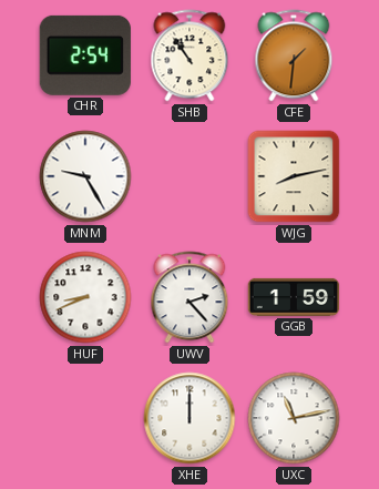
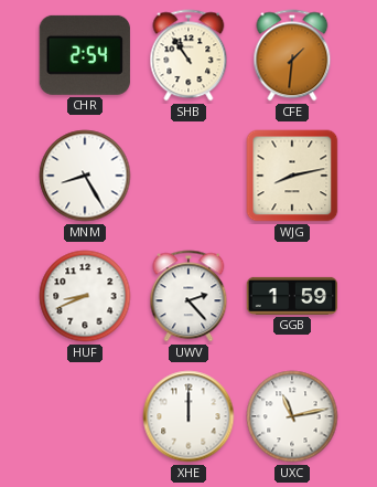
MNM: 9:25 -> 8:25 (85, 176)
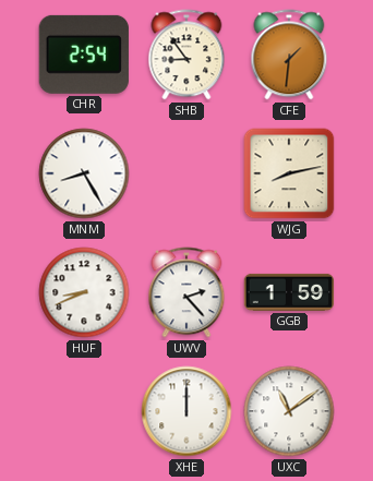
SHB: 10:54 -> 8:54 (186, 55)
UXC: 11:13 -> 11:09 (289, 411)
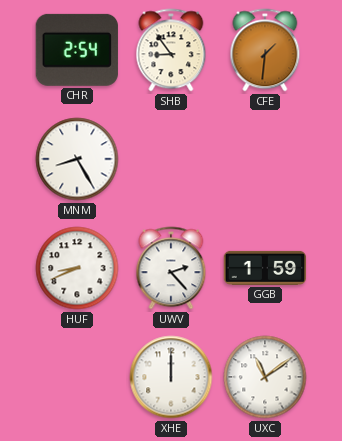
WJG: 8:13 -> none (289, 173)
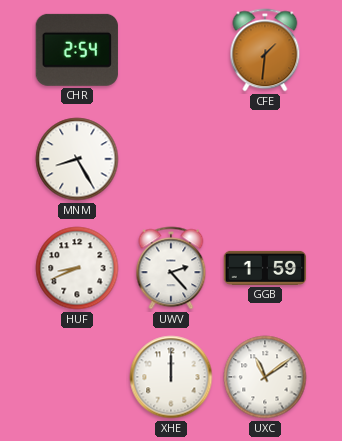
SHB: 8:54 -> none (171, 50)
